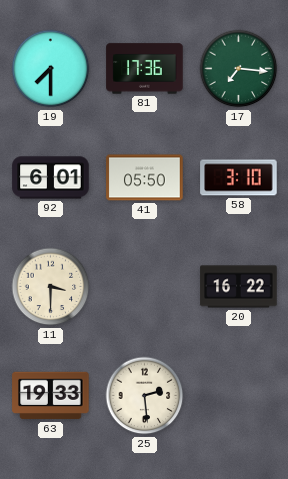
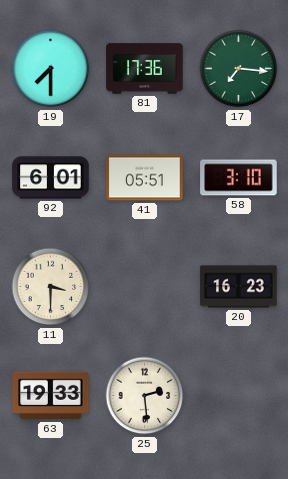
41: 05:50 -> 05:51 (145, 178)
20: 16:22 -> 16:23 (239, 287)
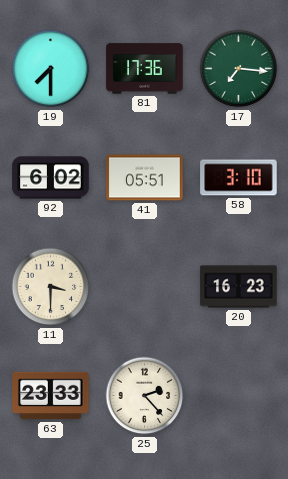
92: 6:01 -> 6:02 (51, 178)
63: 19:33 -> 23:33 (51, 396)
25: 2:29 -> 2:23 (145, 396)
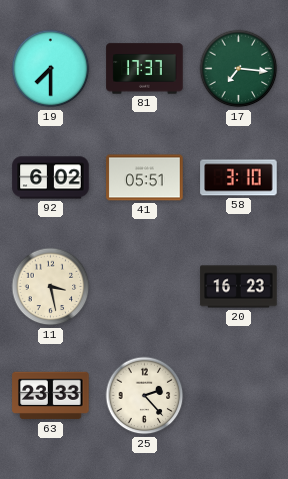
81: 17:36 -> 17:37 (145, 69)
11: 3:30 -> 3:28 (51, 287)
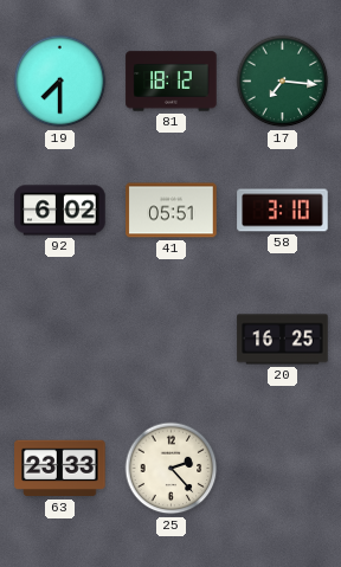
81: 17:37 -> 18:12 (172, 82)
11: 3:28 -> none (51, 287)
20: 16:23 -> 16:25 (283, 340)
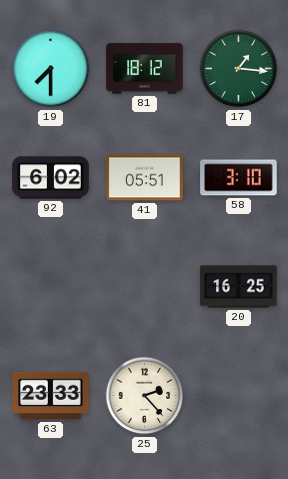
17: 7:16 -> 1:16 (239, 69)
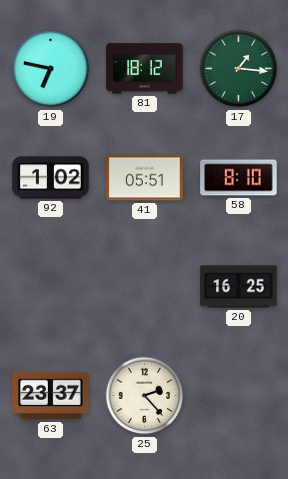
19: 7:30 -> 6:47 (51, 69)
92: 6:02 -> 1:02 (51, 178)
58: 3:10 -> 8:10 (239, 178)
63: 23:33 -> 23:37 (51, 396)
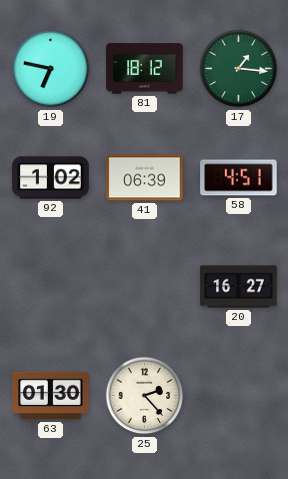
41: 05:51 -> 06:39 (145, 178)
58: 8:10 -> 4:51 (239, 178)
20: 16:25 -> 16:27 (239, 287)
63: 23:37 -> 01:30 (51, 396)
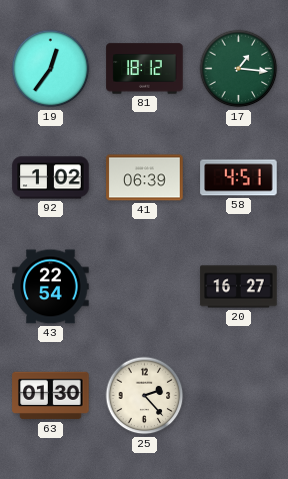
19: 6:47 -> 12:36 (51, 69)
43: none -> 22:54 (51, 287)
